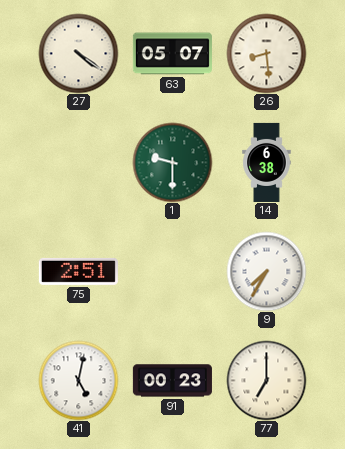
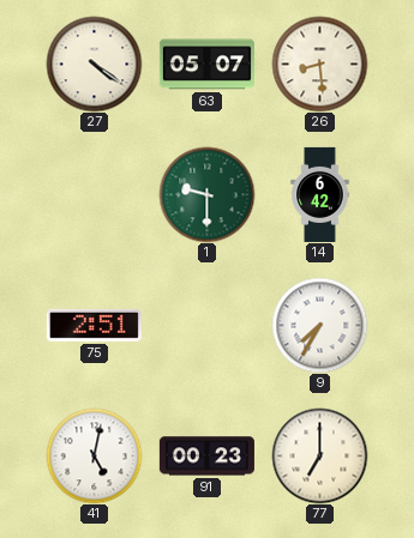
14: 6:38 -> 6:42 (320, 194)
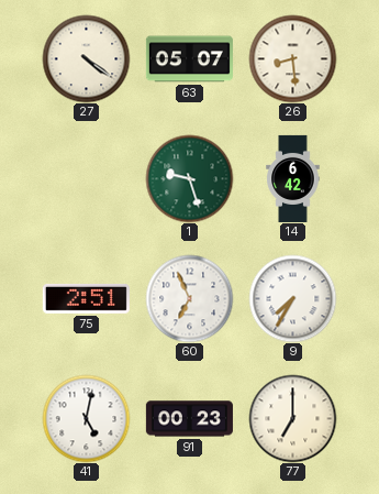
1: 9:30 -> 9:27 (189, 178)
60: none -> 6:56 (189, 298)
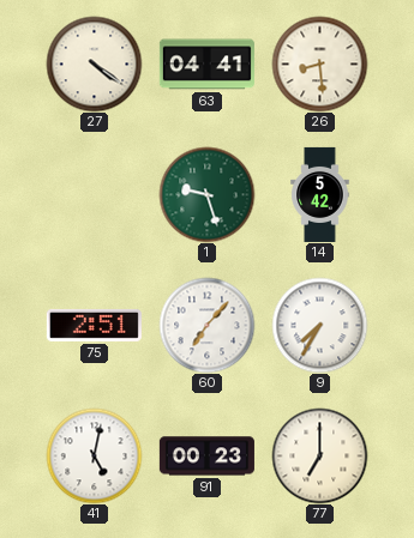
63: 05:07 -> 04:41 (206, 65)
14: 6:42 -> 5:42 (320, 194)
60: 6:56 -> 7:07 (206, 325)
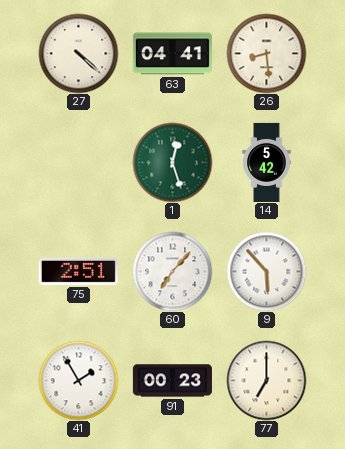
27: 4:21 -> 4:22 (78, 53)
1: 9:27 -> 12:27 (172, 162)
9: 7:35 -> 5:53 (266, 271)
41: 5:02 -> 1:55 (78, 380)
